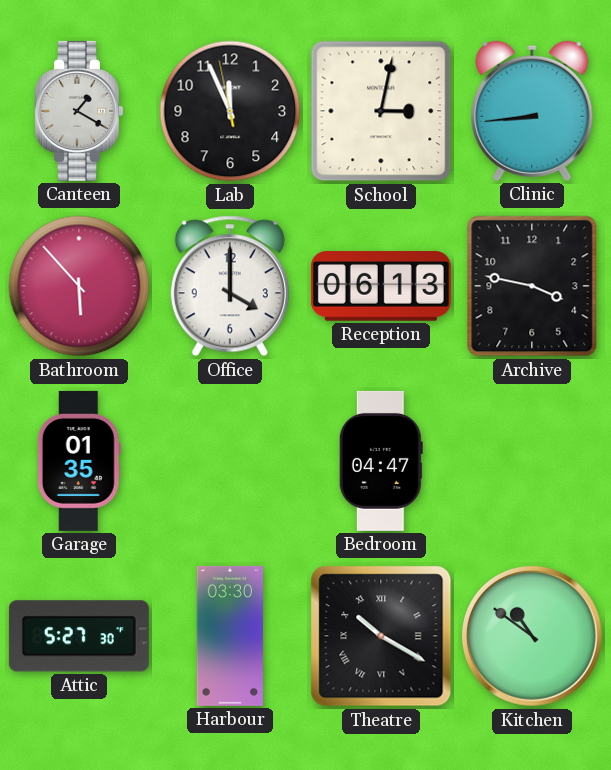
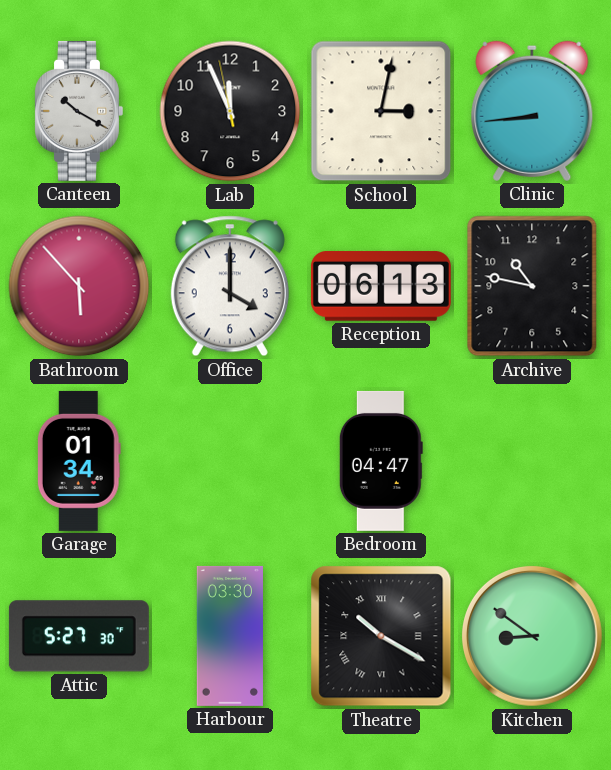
Canteen: 1:20 -> 10:20 (79, 111)
Archive: 3:47 -> 10:47 (532, 286)
Garage: 01:35 -> 01:34 (79, 461)
Kitchen: 10:51 -> 8:51 (532, 636)
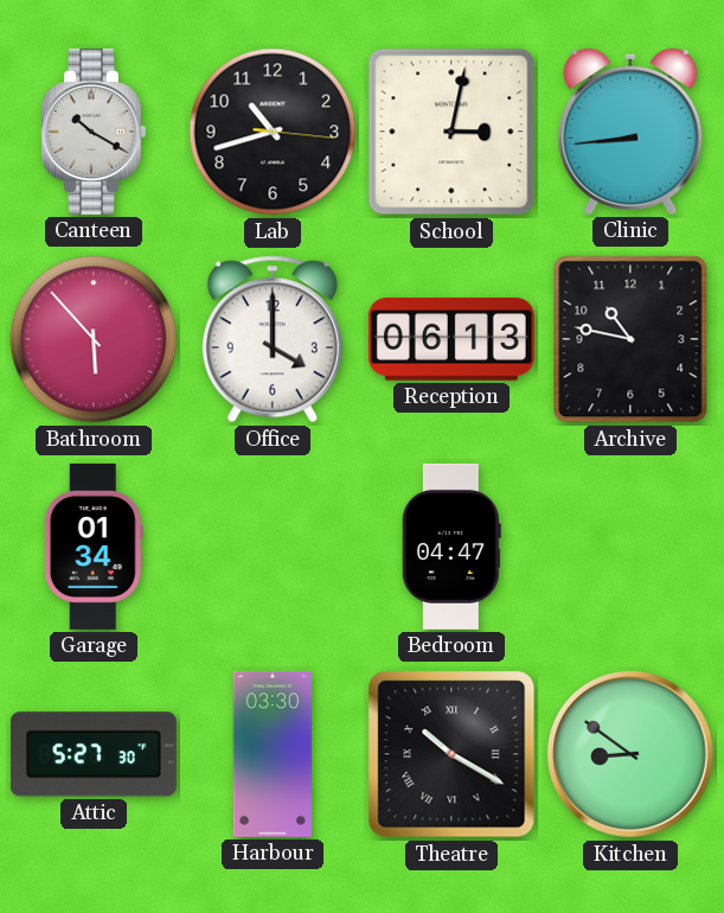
Lab: 11:55 -> 10:42 (273, 132)
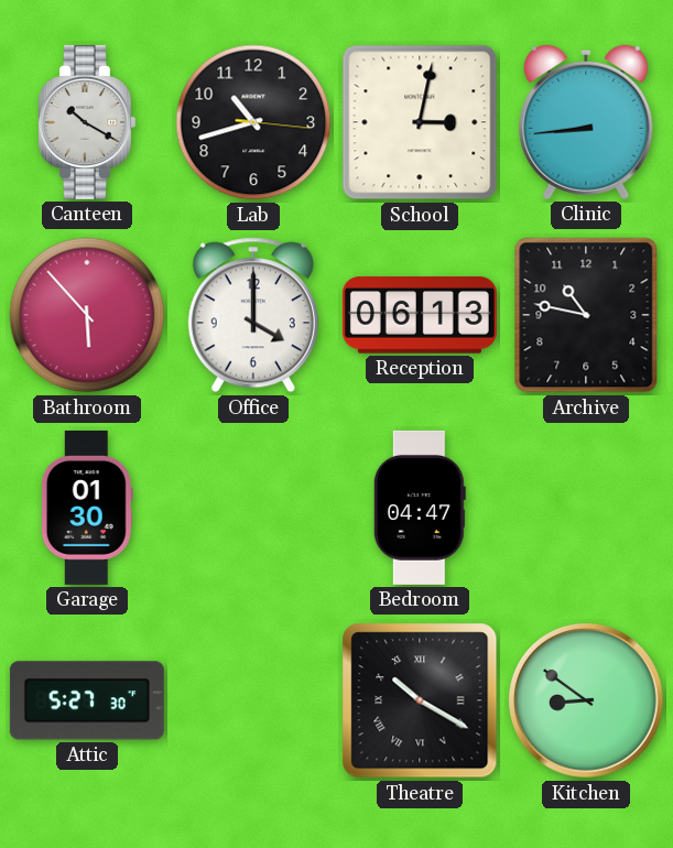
Garage: 01:34 -> 01:30 (87, 508)
Harbour: 03:30 -> none (271, 754)
